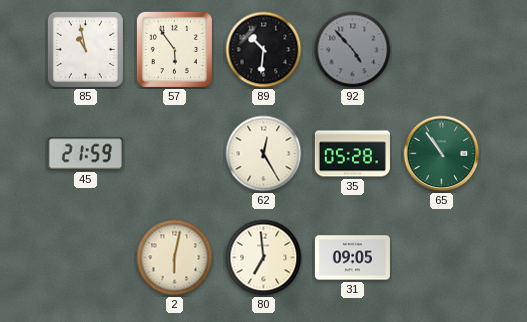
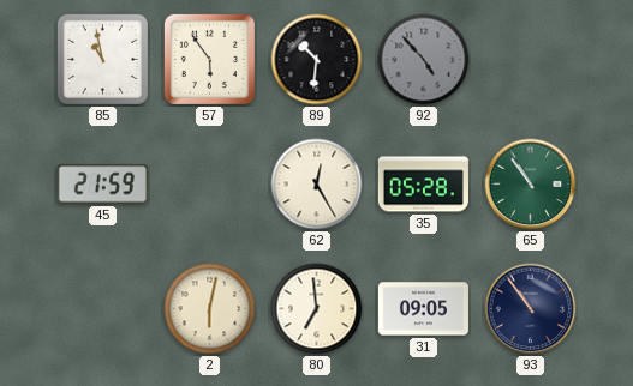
93: none -> 10:54 (531, 309)
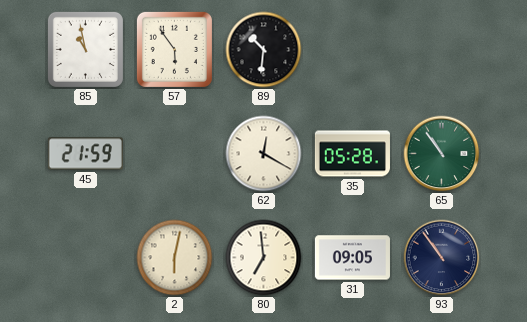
92: 4:53 -> none (424, 60)
62: 12:25 -> 12:20 (264, 154)
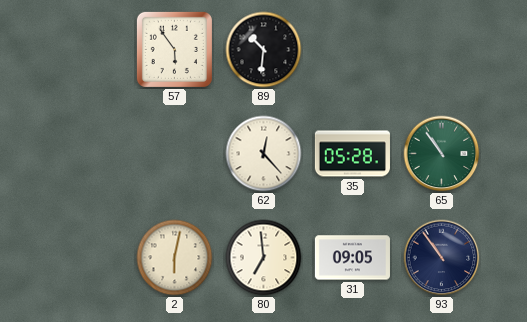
85: 10:58 -> none (85, 49)
45: 21:59 -> none (85, 154)
62: 12:20 -> 12:23 (264, 154)
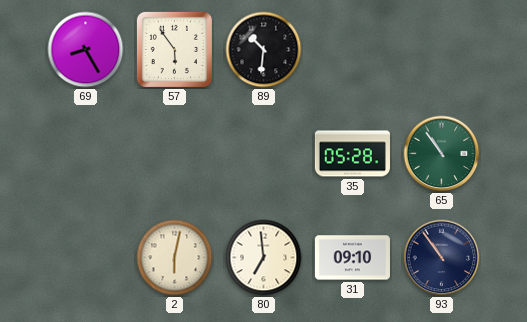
69: none -> 8:25 (86, 50)
62: 12:23 -> none (264, 154)
31: 09:05 -> 09:10 (352, 258)
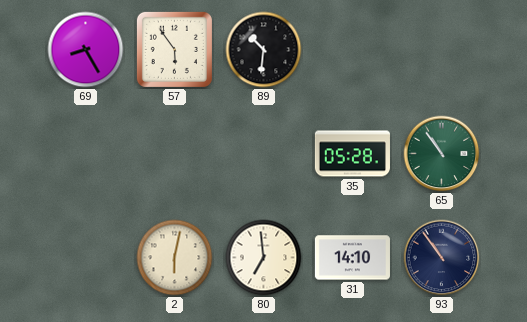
31: 09:10 -> 14:10 (352, 258)
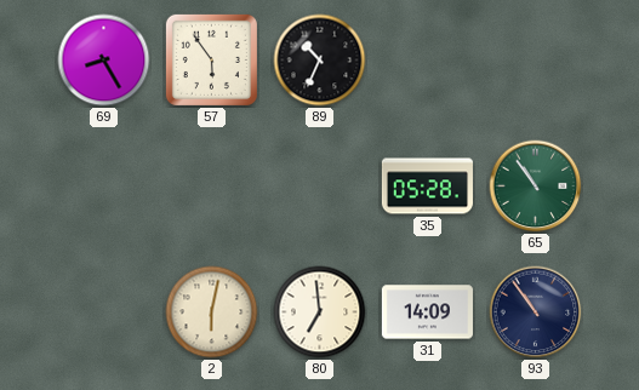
89: 10:31 -> 10:34 (320, 61)
31: 14:10 -> 14:09 (427, 312)
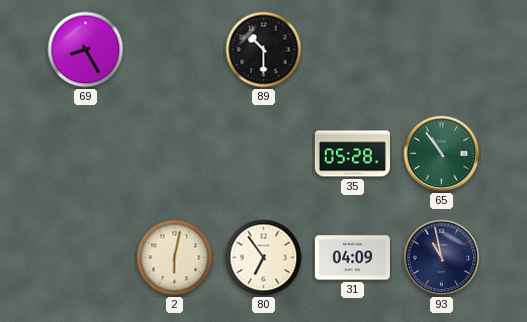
57: 5:54 -> none (211, 59)
89: 10:34 -> 10:30 (264, 50)
80: 6:59 -> 6:54 (264, 258)
31: 14:09 -> 04:09 (352, 258)
93: 10:54 -> 10:58 (442, 258)
